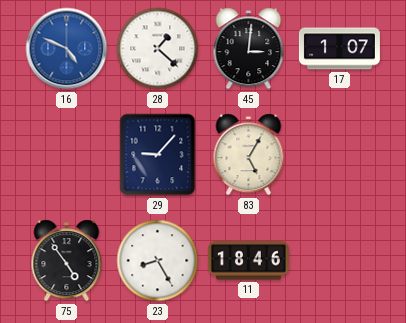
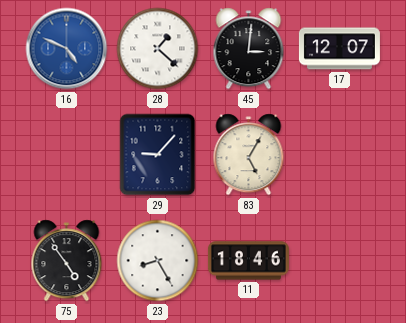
17: 1:07 -> 12:07 (339, 49)
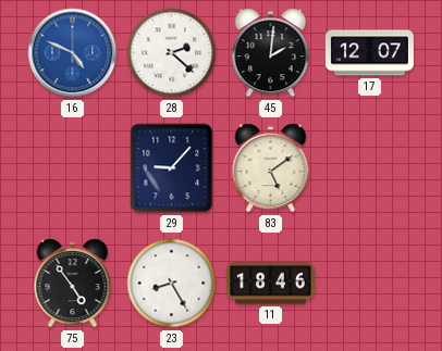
28: 1:22 -> 2:22 (172, 53)
45: 3:01 -> 2:01 (271, 53)
83: 5:05 -> 5:09 (271, 168)
